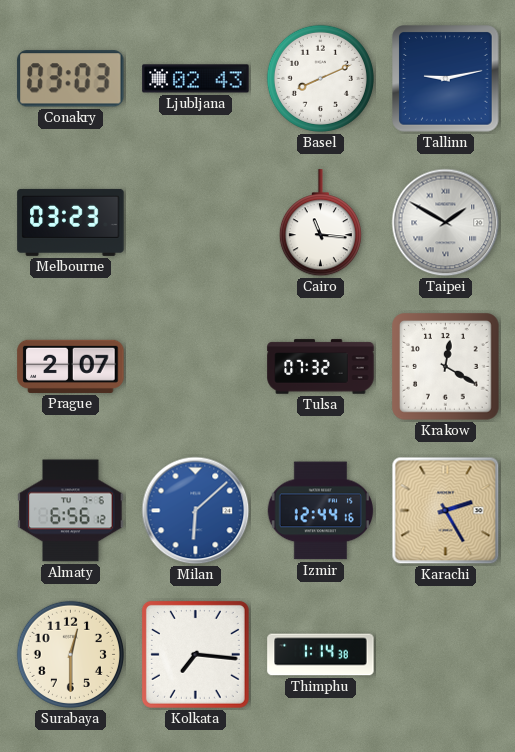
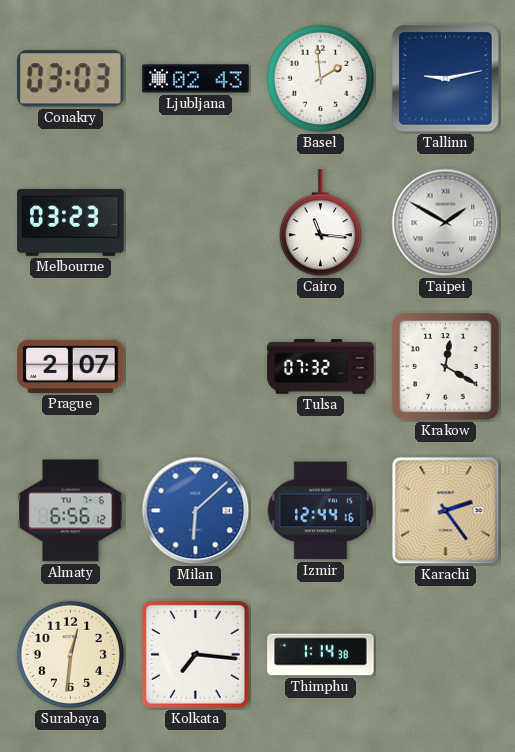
Basel: 8:11 -> 1:59 (320, 78)
Karachi: 2:25 -> 2:24 (446, 511)
Surabaya: 12:30 -> 12:31 (70, 654)
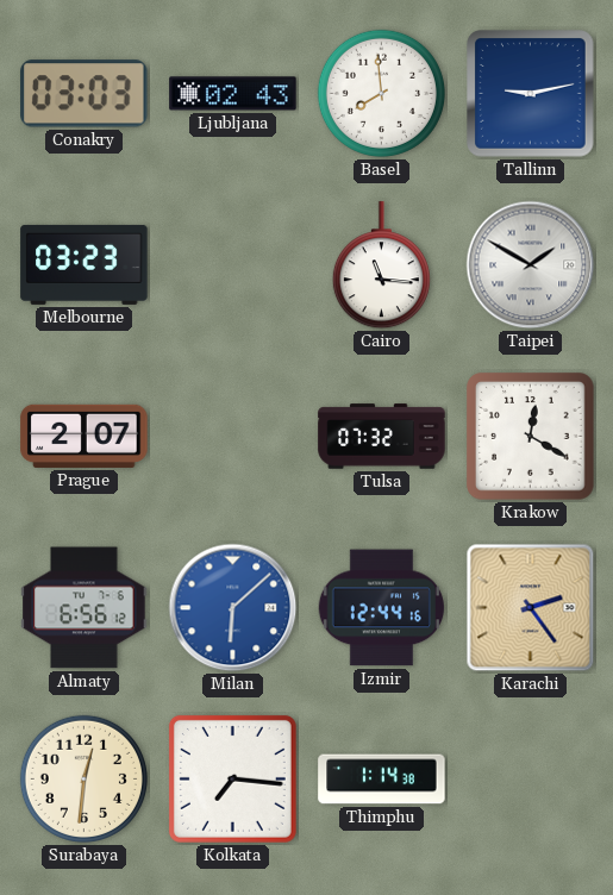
Basel: 1:59 -> 7:59 (381, 93)
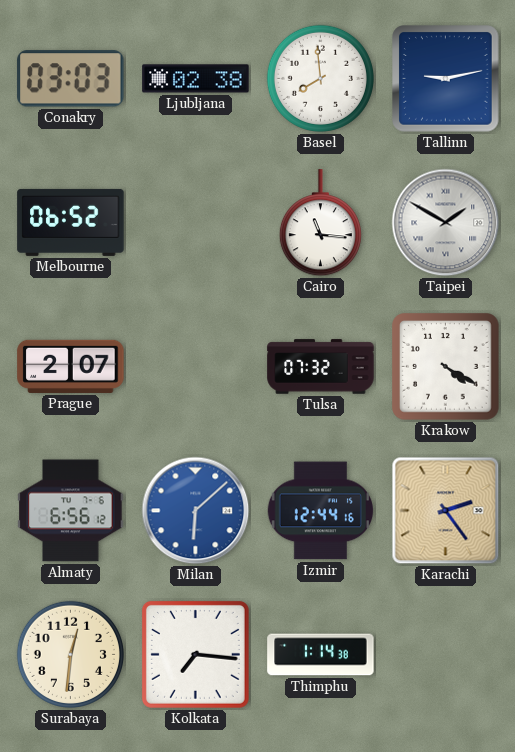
Ljubljana: 02:43 -> 02:38 (196, 79)
Melbourne: 03:23 -> 06:52 (71, 222)
Krakow: 12:20 -> 4:20 (446, 367)
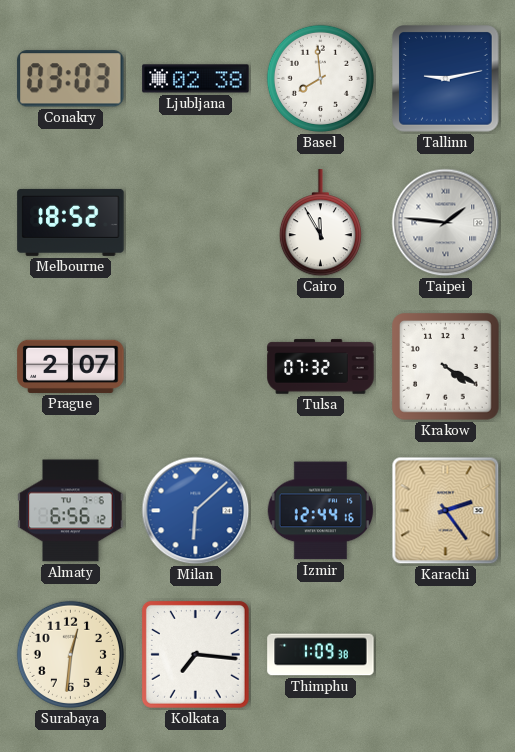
Melbourne: 06:52 -> 18:52 (71, 222)
Cairo: 11:16 -> 11:55 (320, 223)
Taipei: 1:50 -> 1:46 (446, 223)
Thimphu: 1:14 -> 1:09 (321, 655)
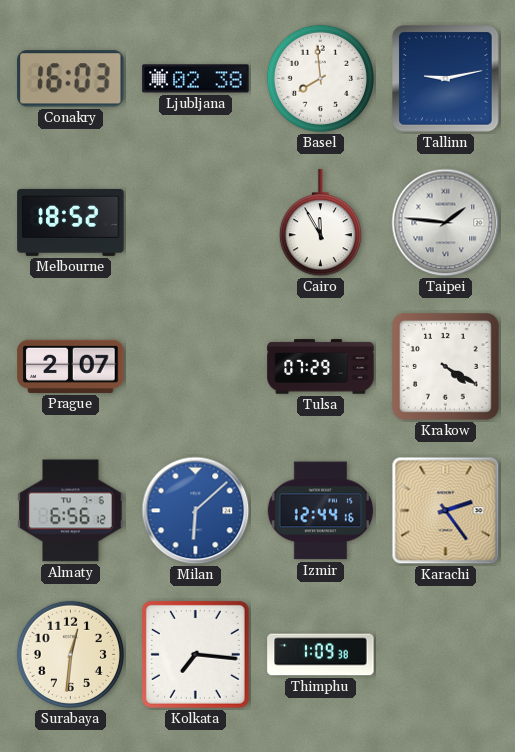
Conakry: 03:03 -> 16:03 (71, 79)
Tulsa: 07:32 -> 07:29 (321, 367)
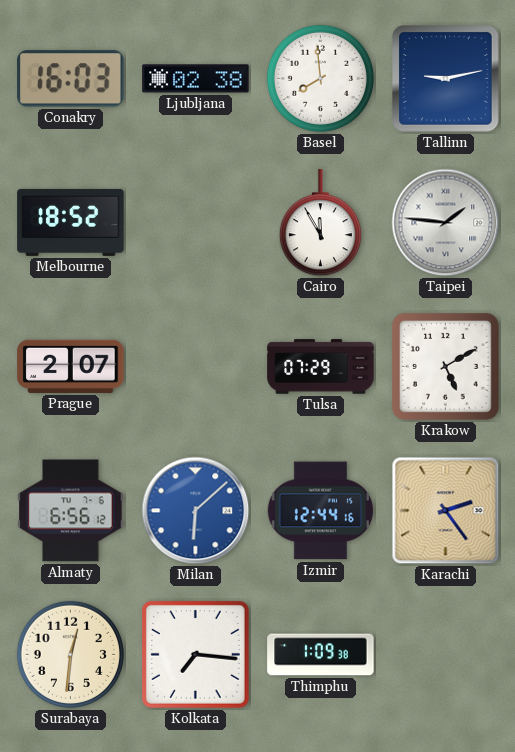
Krakow: 4:20 -> 5:10 (446, 367)
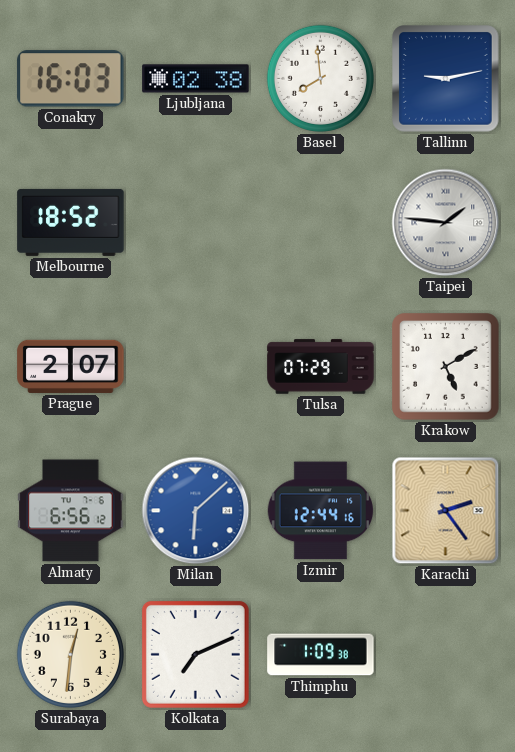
Cairo: 11:55 -> none (320, 223)
Kolkata: 7:16 -> 7:11 (195, 654)
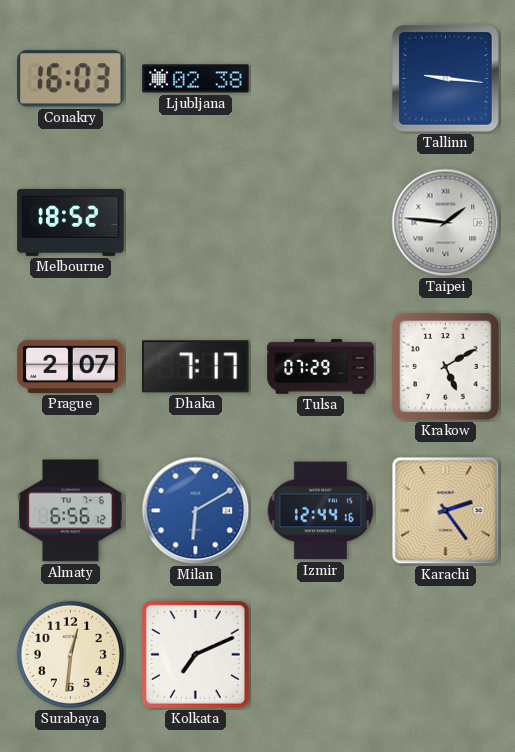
Basel: 7:59 -> none (320, 78)
Tallinn: 9:13 -> 9:16 (446, 79)
Dhaka: none -> 7:17 (196, 367)
Milan: 6:08 -> 6:10 (196, 511)
Thimphu: 1:09 -> none (321, 655)
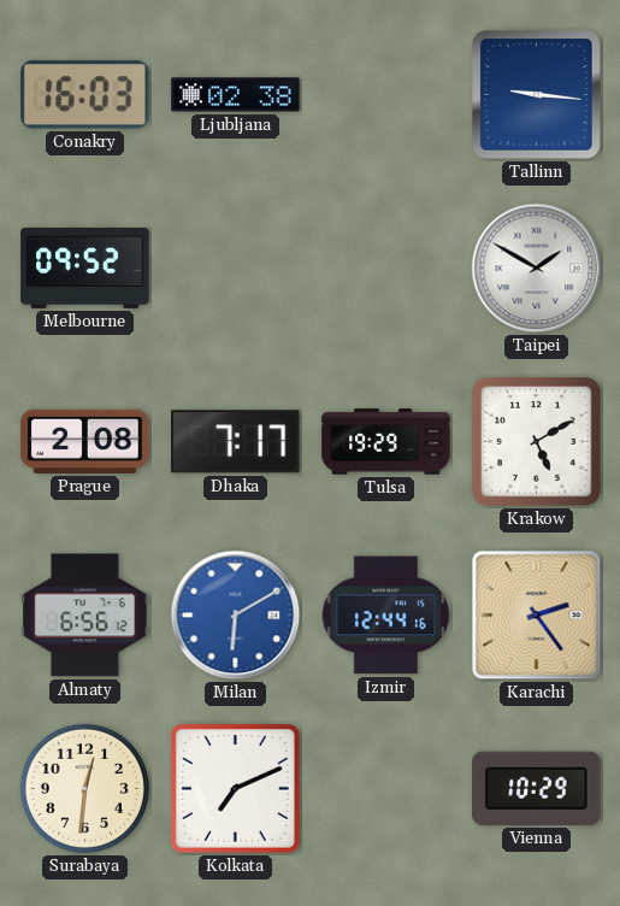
Melbourne: 18:52 -> 09:52 (85, 267)
Taipei: 1:46 -> 1:50 (537, 269)
Prague: 2:07 -> 2:08 (85, 441)
Tulsa: 07:29 -> 19:29 (386, 442)
Vienna: none -> 10:29 (537, 788)
